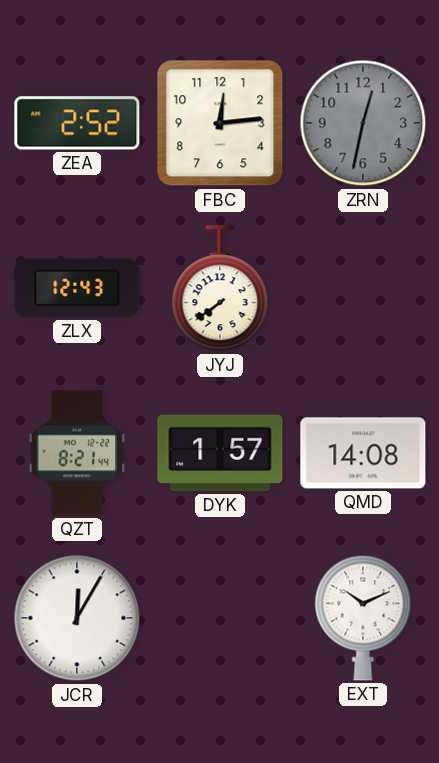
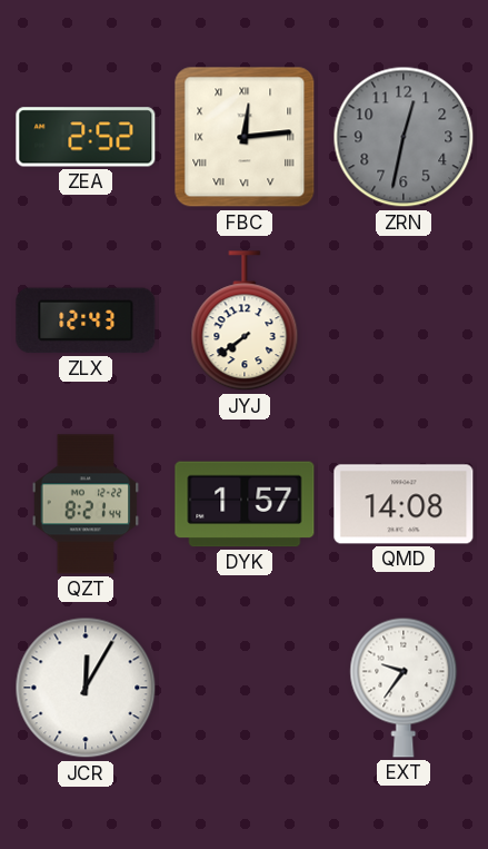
FBC numerals: Arabic -> Roman (245, 137)
EXT: 10:11 -> 9:36 (404, 688)
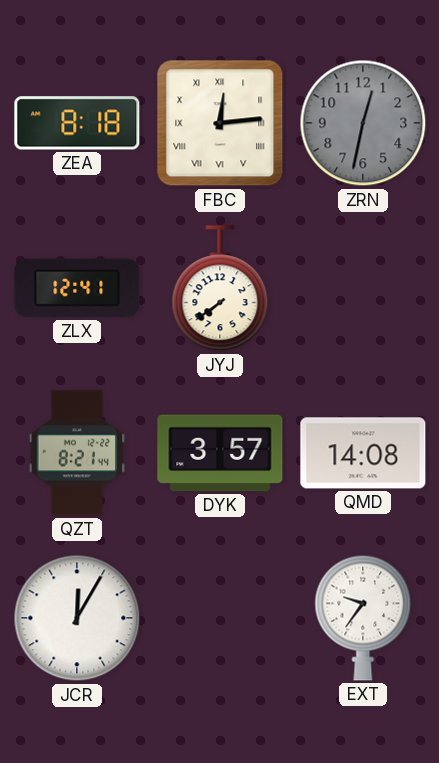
ZEA: 2:52 -> 8:18 (77, 123)
ZLX: 12:43 -> 12:41 (77, 288)
DYK: 1:57 -> 3:57 (220, 453)
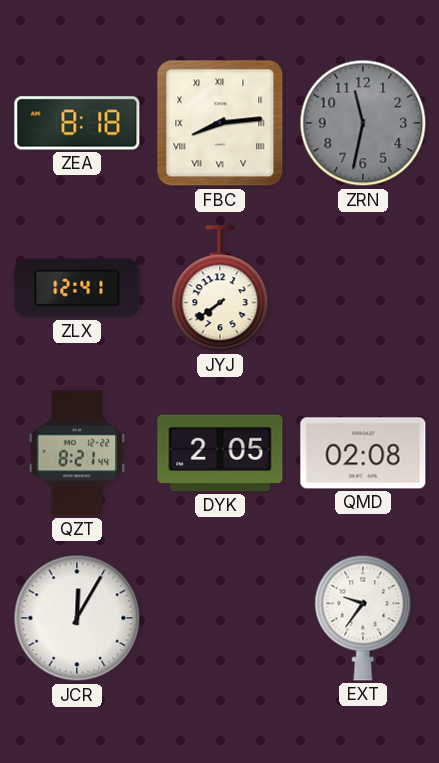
FBC: 12:14 -> 8:14 (220, 123)
ZRN: 12:32 -> 11:32 (363, 123)
DYK: 3:57 -> 2:05 (220, 453)
QMD: 14:08 -> 02:08 (363, 453)
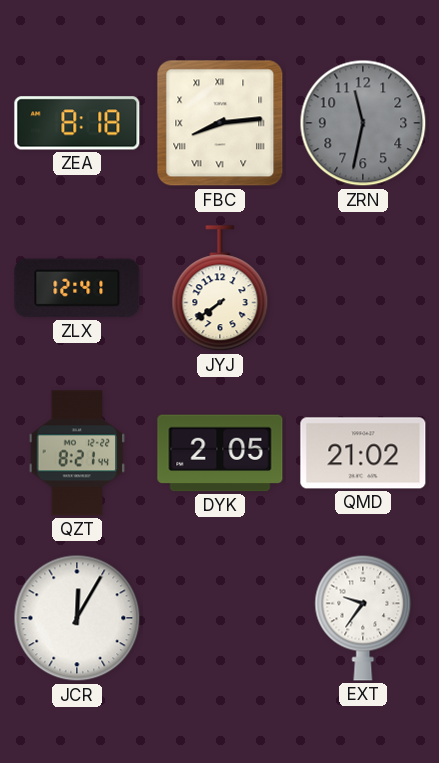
QMD: 02:08 -> 21:02 (363, 453)
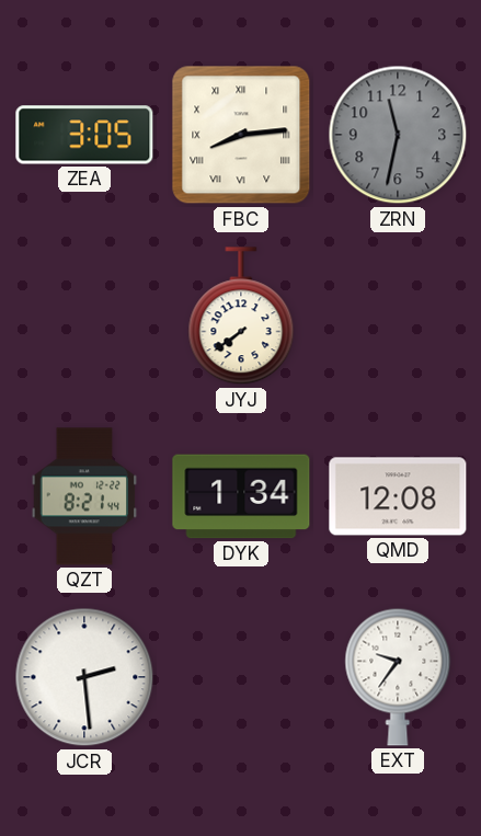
ZEA: 8:18 -> 3:05 (84, 135)
ZLX: 12:41 -> none (77, 288)
DYK: 2:05 -> 1:34 (241, 496)
QMD: 21:02 -> 12:08 (398, 496)
JCR: 12:05 -> 2:29 (84, 677)
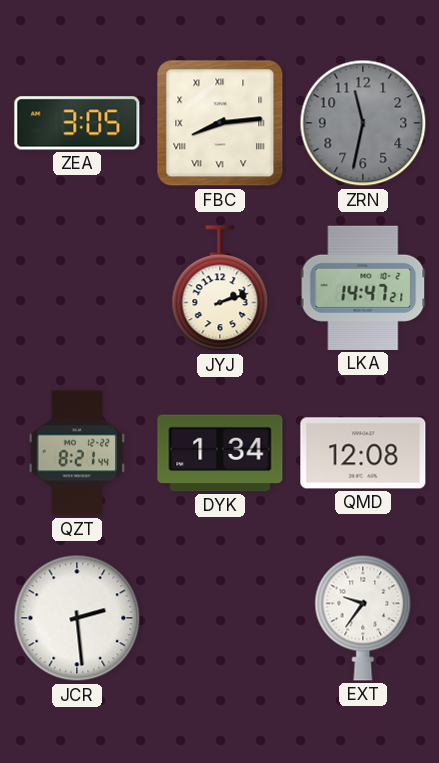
JYJ: 7:39 -> 2:12 (220, 289)
LKA: none -> 14:47 (363, 288)
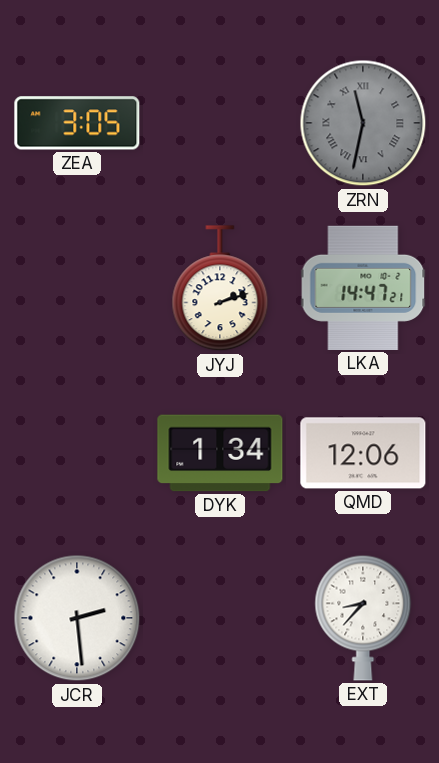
FBC: 8:14 -> none (220, 123)
ZRN numerals: Arabic -> Roman (363, 123)
QZT: 8:21 -> none (77, 453)
QMD: 12:08 -> 12:06 (363, 453)
EXT: 9:36 -> 8:37 (363, 618)
